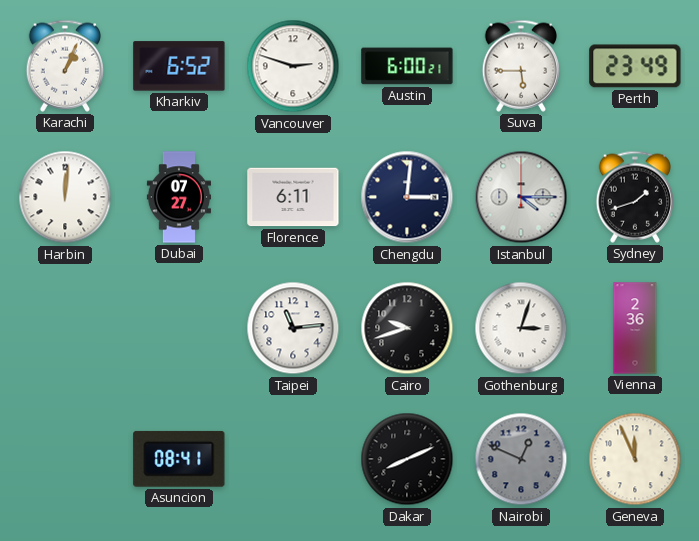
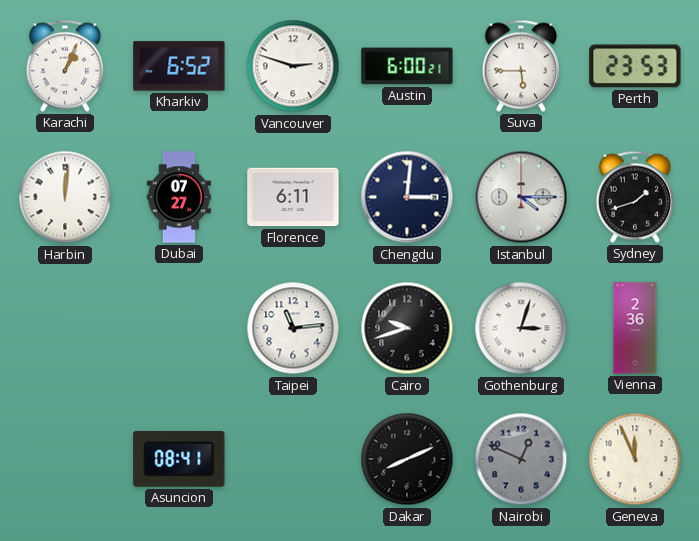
Perth: 23:49 -> 23:53 (635, 66)
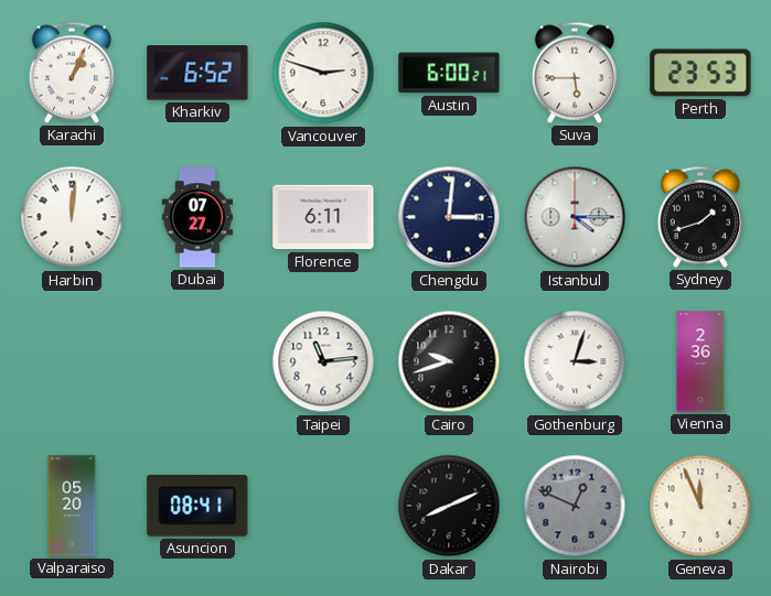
Valparaiso: none -> 05:20 (72, 506)
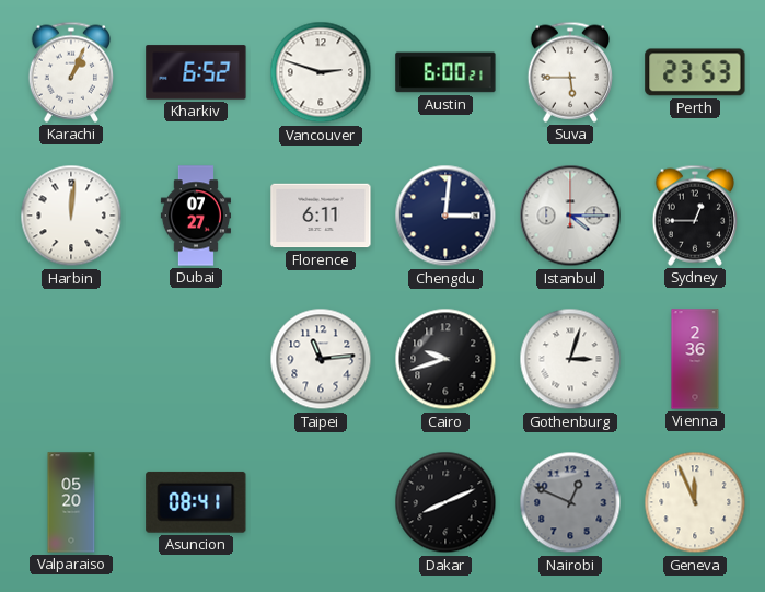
Sydney: 1:42 -> 12:45 (694, 216)
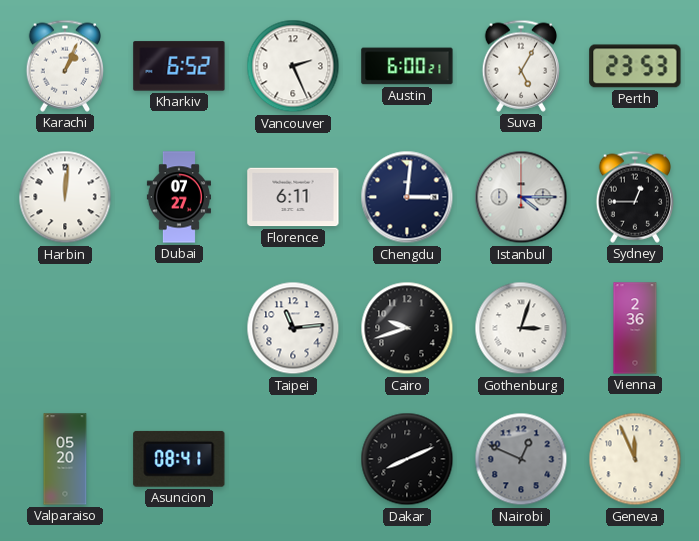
Vancouver: 2:48 -> 2:26 (293, 66)
Suva: 5:45 -> 5:05 (520, 66)
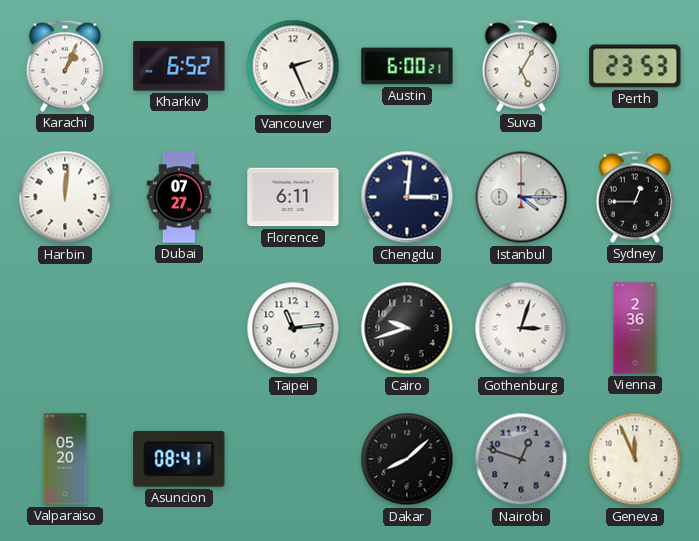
Dakar: 8:11 -> 8:08 (407, 459)
Nairobi: 12:49 -> 12:48 (521, 459)
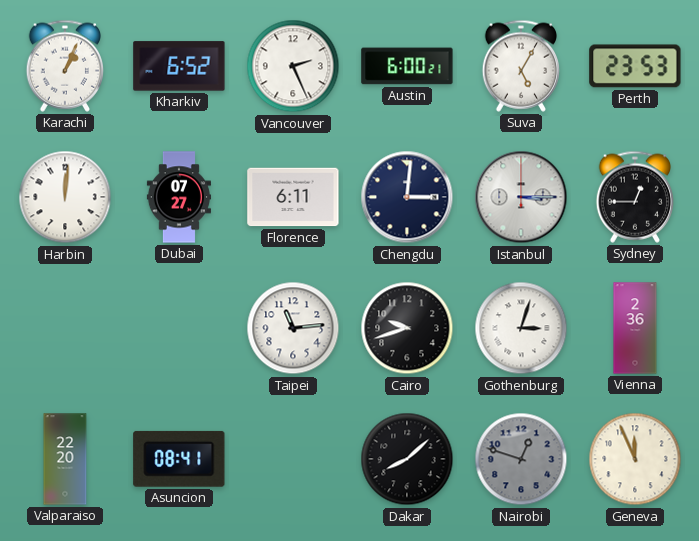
Istanbul: 4:15 -> 3:15 (521, 197)
Valparaiso: 05:20 -> 22:20 (65, 459)
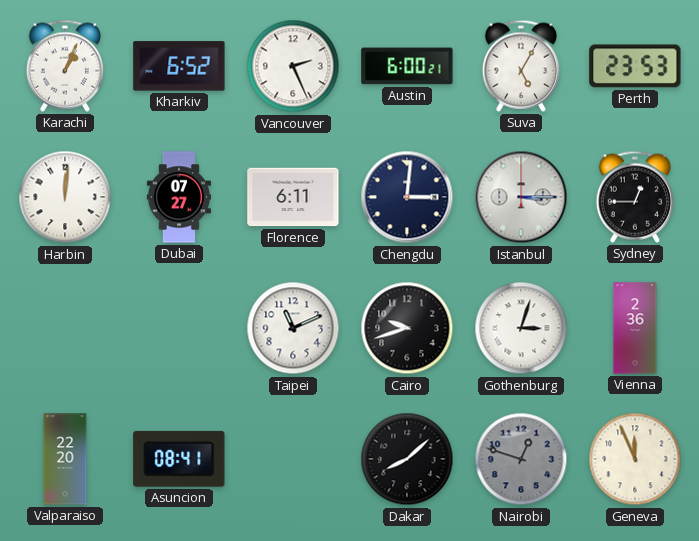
Taipei: 11:14 -> 11:11 (293, 328)
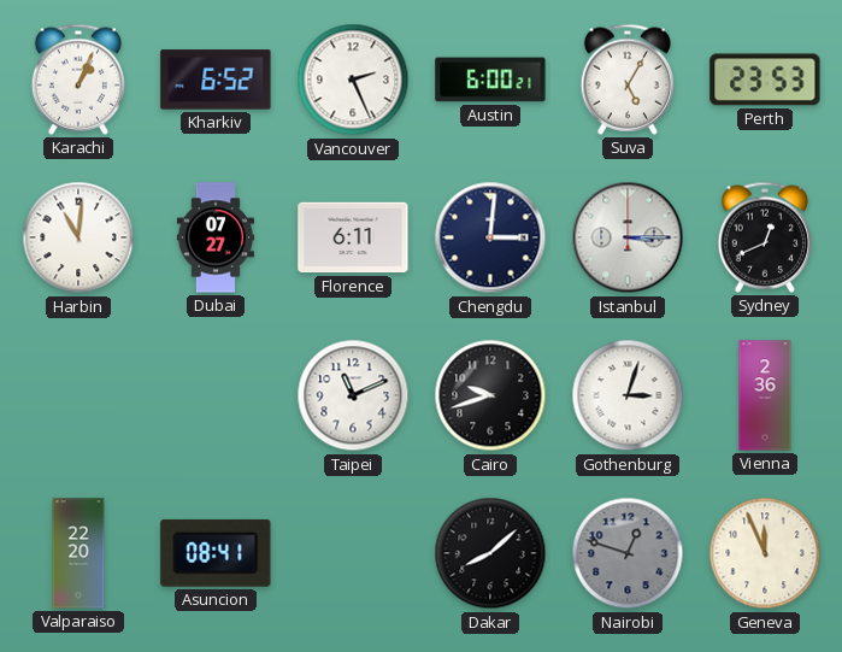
Harbin: 12:01 -> 11:01 (78, 237)
Sydney: 12:45 -> 12:41 (764, 237)
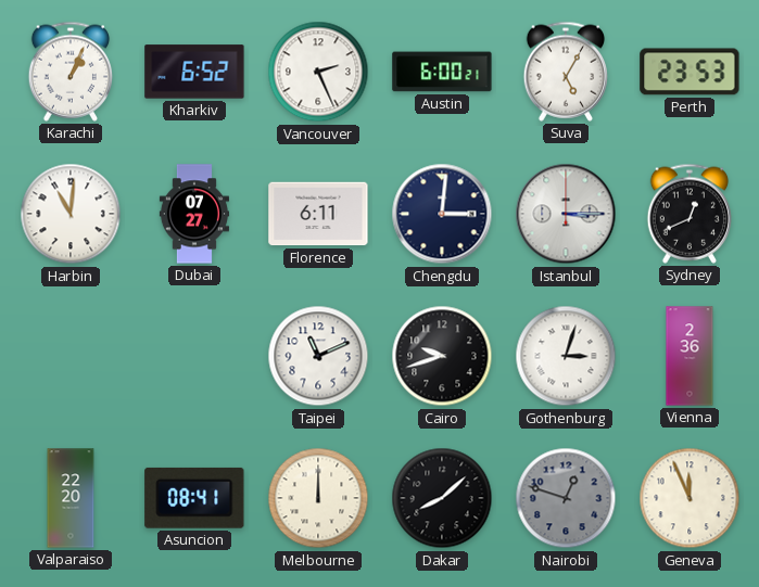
Melbourne: none -> 12:00 (318, 498)
